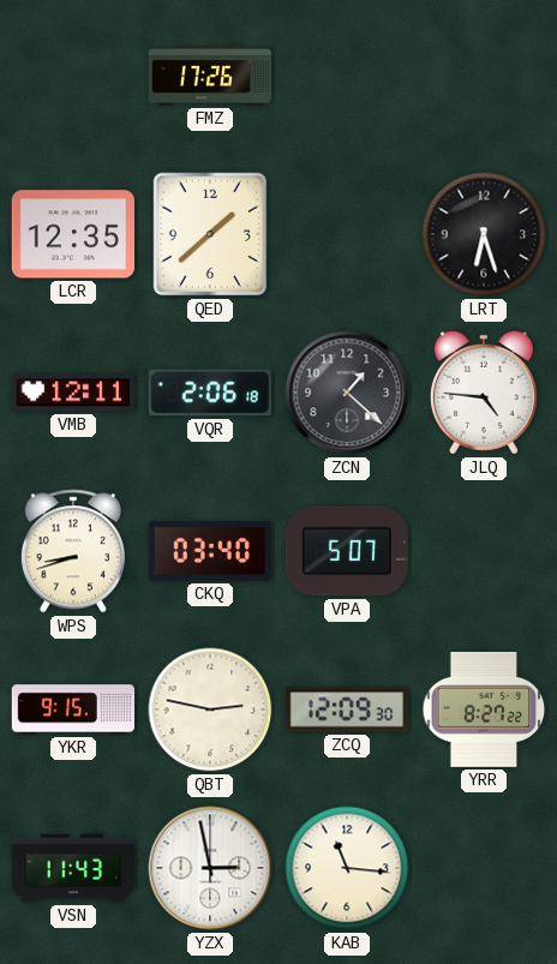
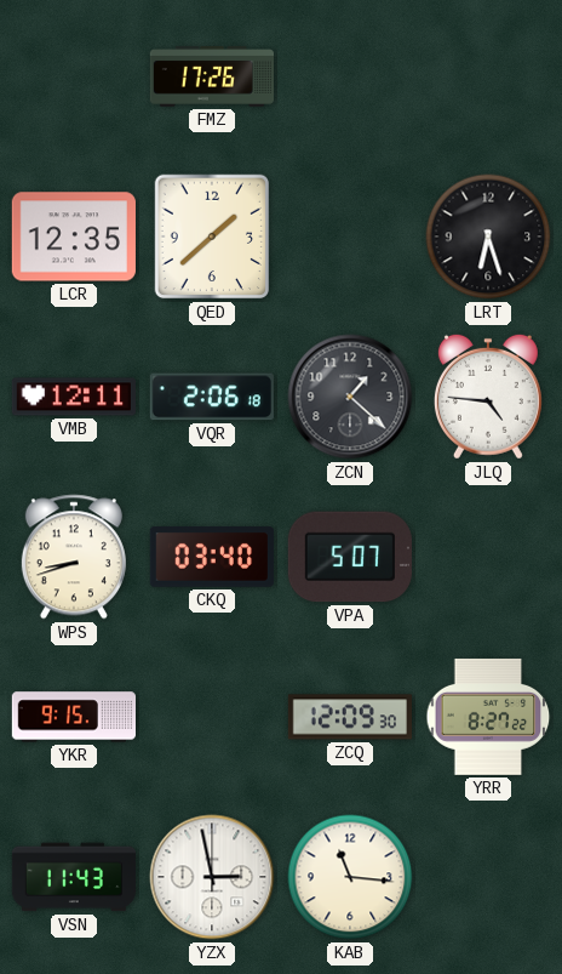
QBT: 2:47 -> none (210, 709)
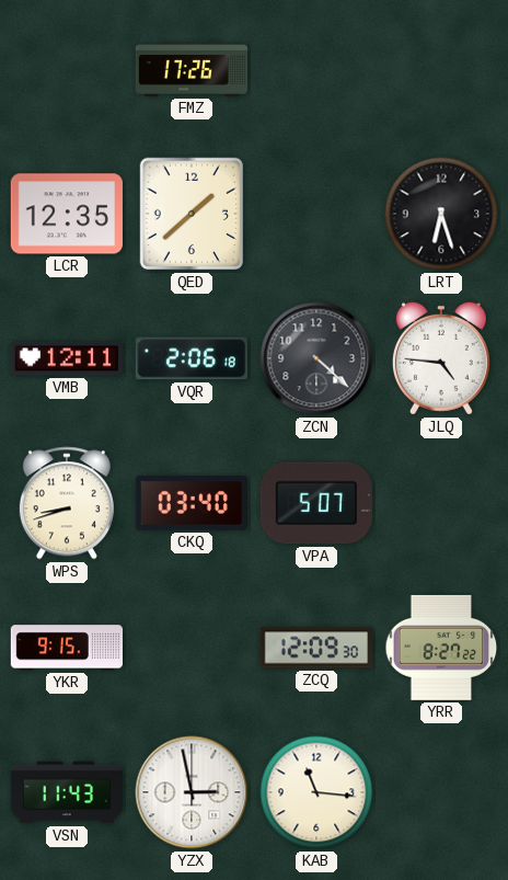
ZCN: 1:22 -> 4:22 (316, 358)
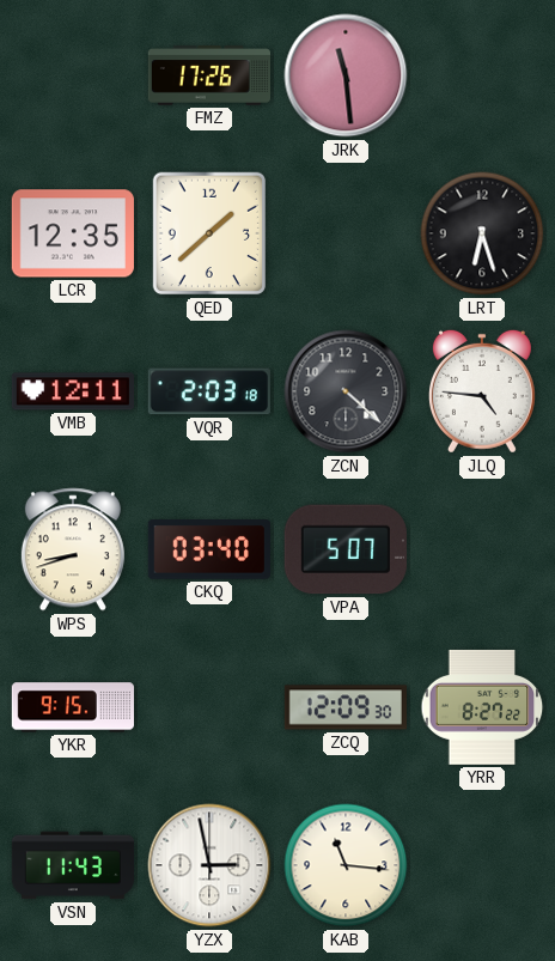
JRK: none -> 11:29 (346, 75)
VQR: 2:06 -> 2:03 (209, 391)
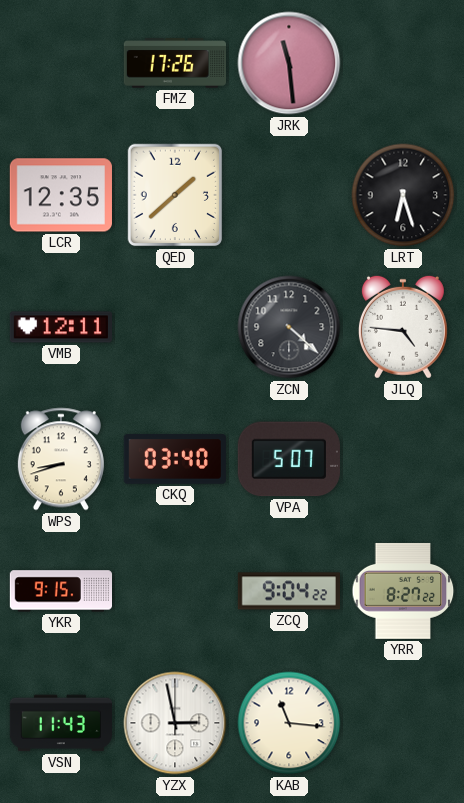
VQR: 2:03 -> none (209, 391)
ZCQ: 12:09 -> 9:04 (288, 591)
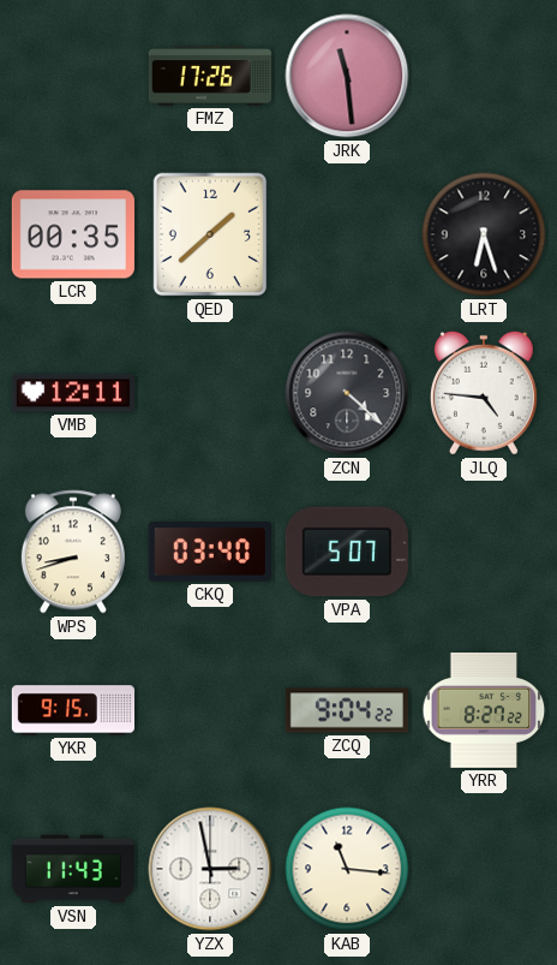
LCR: 12:35 -> 00:35 (73, 234)
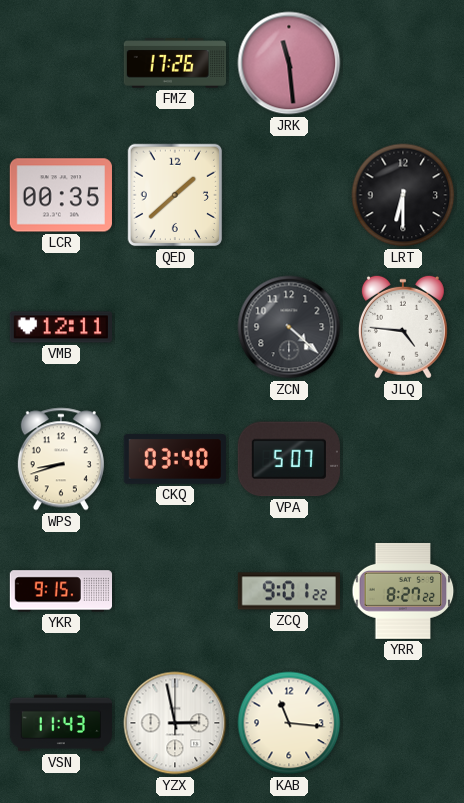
LRT: 6:27 -> 6:30 (403, 195)
ZCQ: 9:04 -> 9:01 (288, 591)
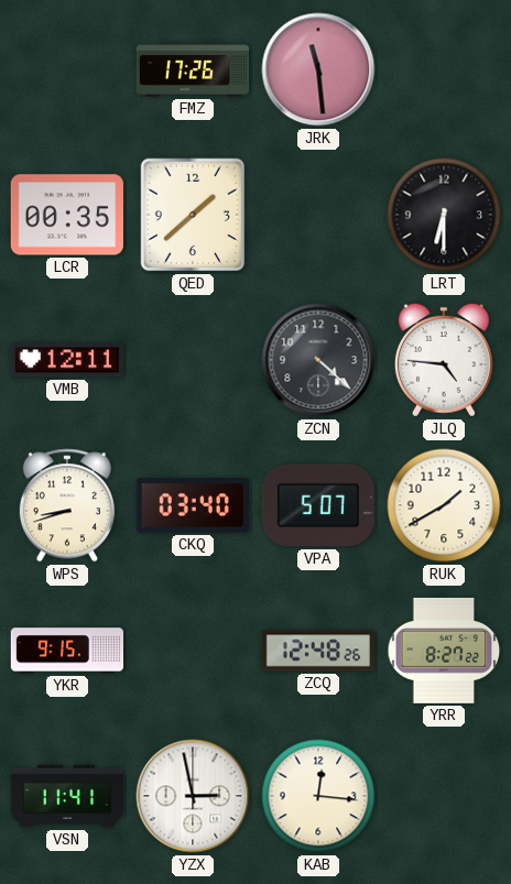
RUK: none -> 1:40 (444, 505)
ZCQ: 9:01 -> 12:48 (317, 651)
VSN: 11:43 -> 11:41 (66, 796)
KAB: 11:16 -> 12:16 (318, 796)
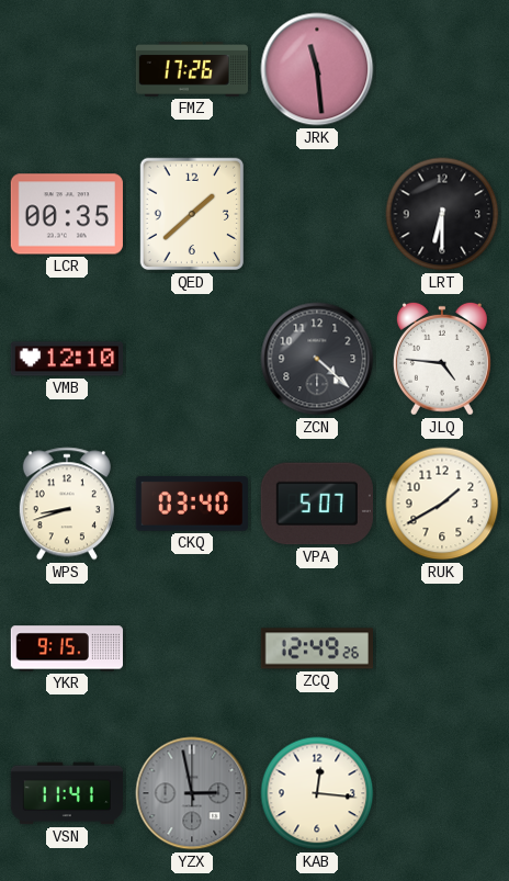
VMB: 12:11 -> 12:10 (66, 359)
ZCQ: 12:48 -> 12:49 (316, 648)
YRR: 8:27 -> none (444, 651)
YZX dial: white -> grey (192, 793)
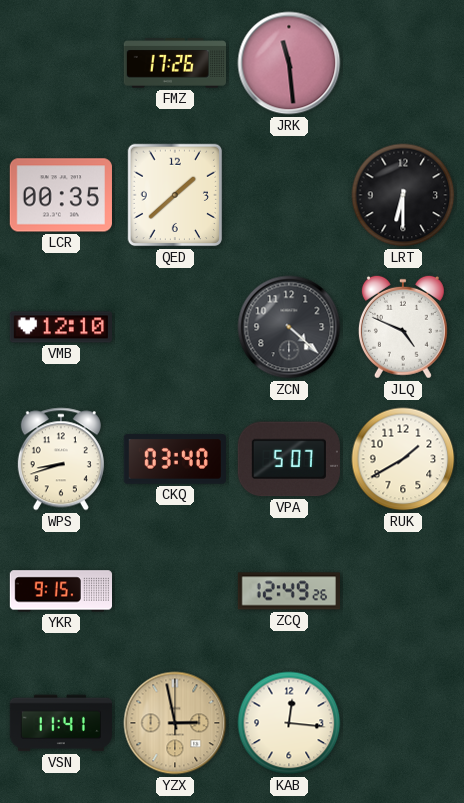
JLQ: 4:46 -> 4:49 (403, 327)
YZX dial: grey -> champagne (175, 723)
